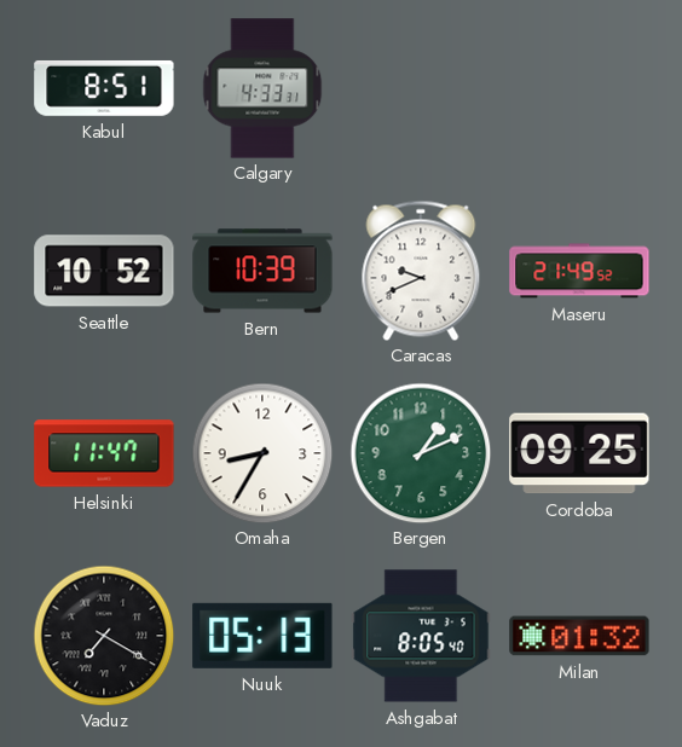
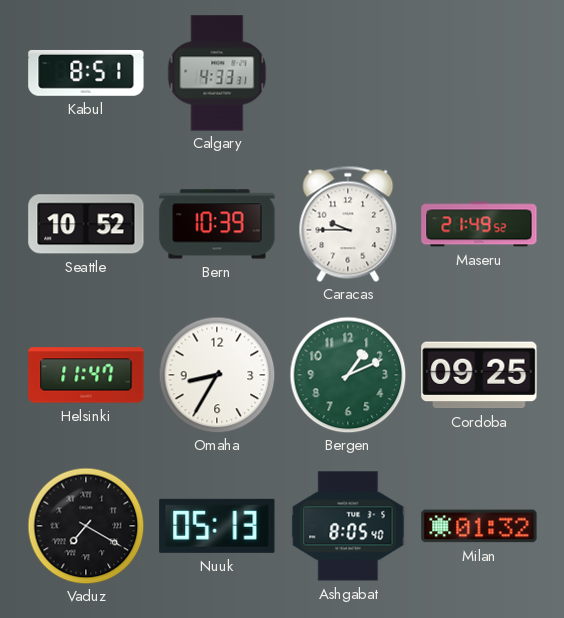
Caracas: 9:41 -> 9:45 (348, 224)
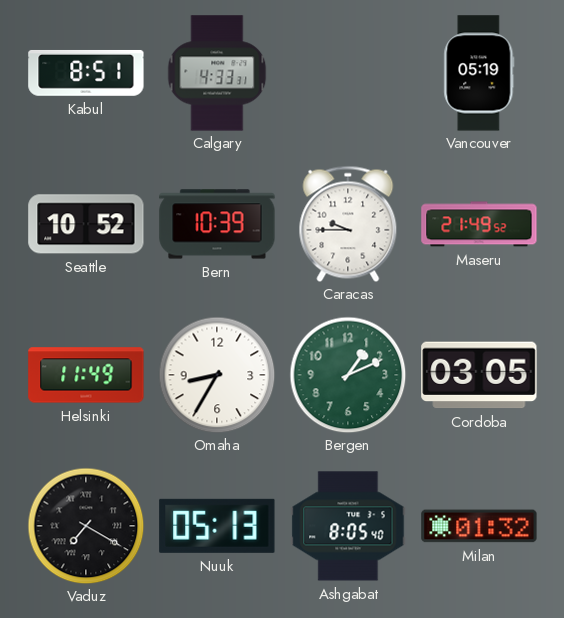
Vancouver: none -> 05:19 (479, 73)
Helsinki: 11:47 -> 11:49 (86, 375)
Cordoba: 09:25 -> 03:05 (479, 375)
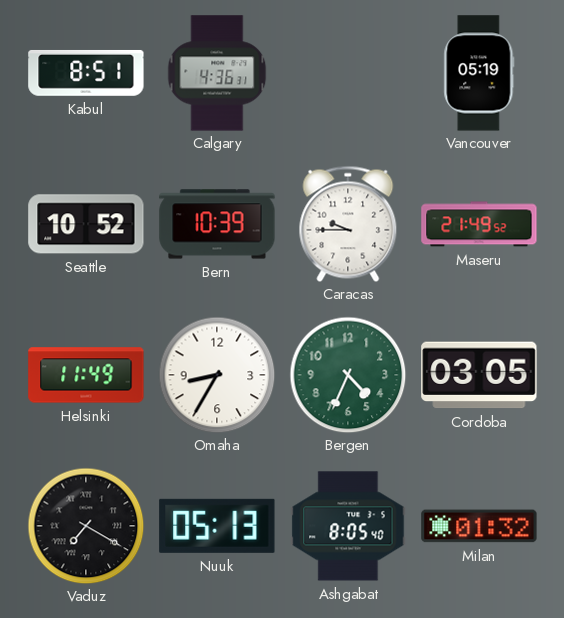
Calgary: 4:33 -> 4:36 (217, 73)
Bergen: 1:11 -> 4:34 (348, 375)
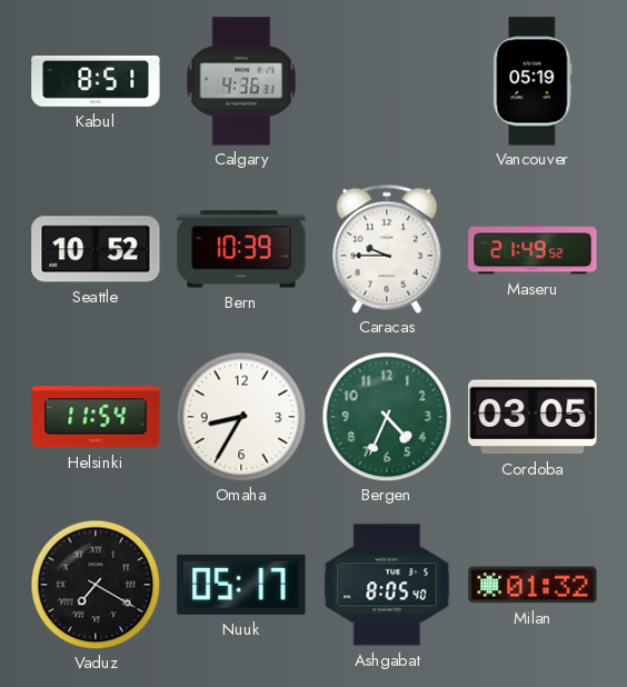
Helsinki: 11:49 -> 11:54 (96, 417)
Nuuk: 05:13 -> 05:17 (241, 585)
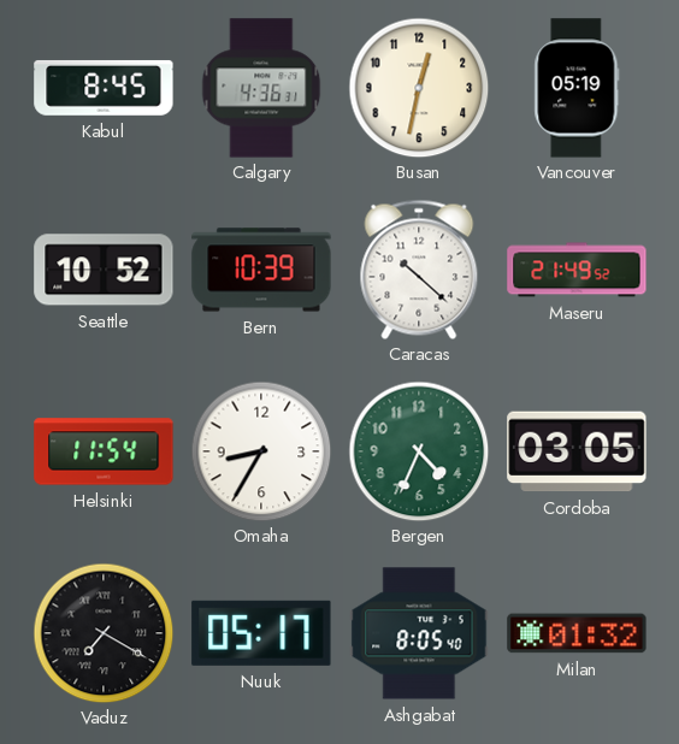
Kabul: 8:51 -> 8:45 (104, 88)
Busan: none -> 12:32 (419, 88)
Caracas: 9:45 -> 10:22 (419, 270)
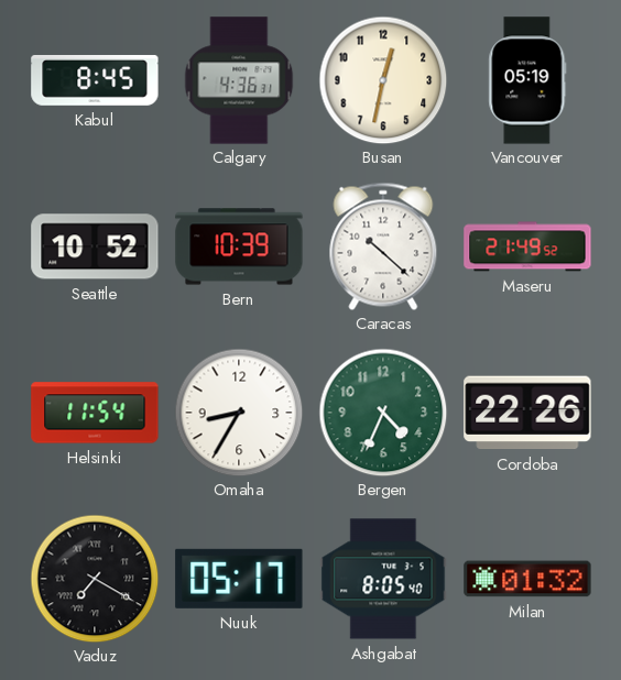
Cordoba: 03:05 -> 22:26 (527, 413)
